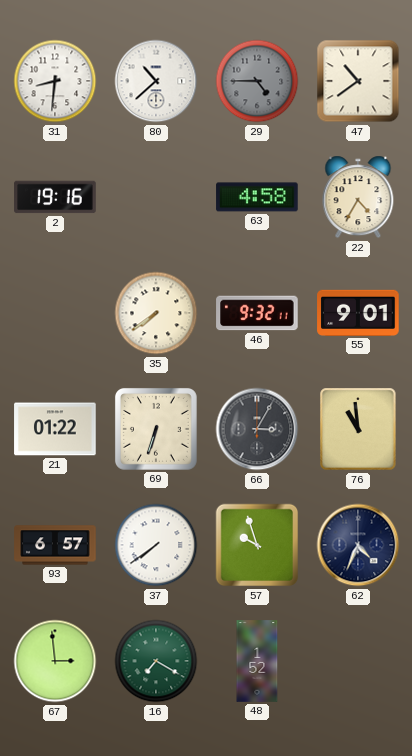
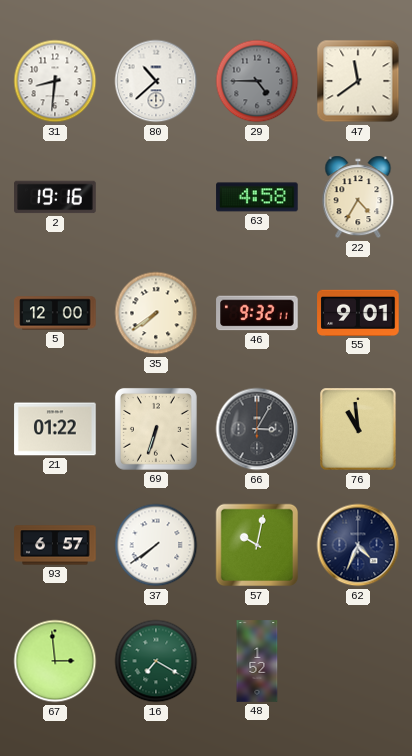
47: 10:39 -> 11:39 (358, 81)
5: none -> 12:00 (55, 313)
57: 9:57 -> 10:02 (257, 545)
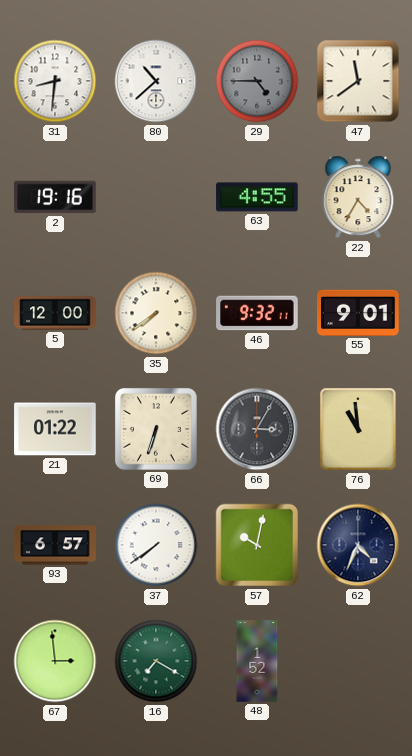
63: 4:58 -> 4:55 (257, 197)
